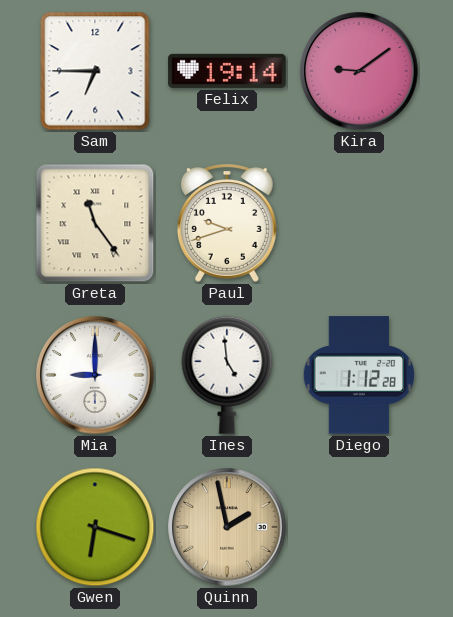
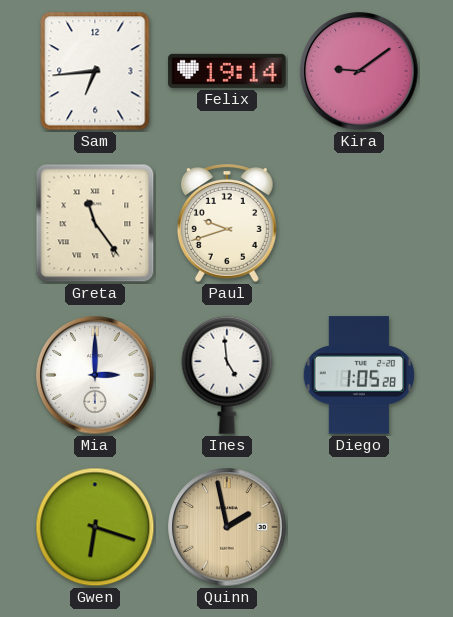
Sam: 6:45 -> 6:44 (95, 71)
Mia: 9:00 -> 3:00 (95, 375)
Diego: 1:12 -> 1:05 (359, 375)
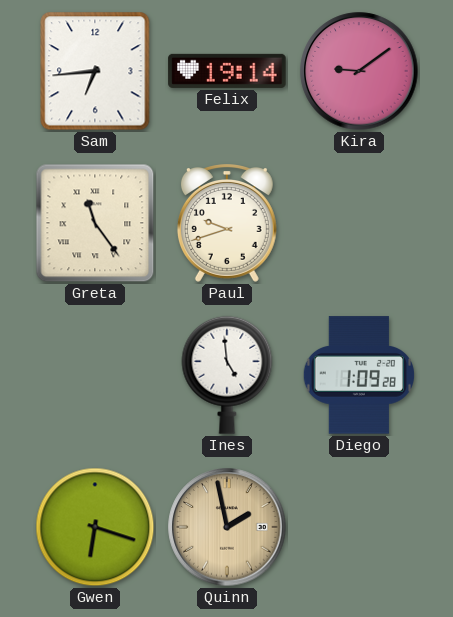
Mia: 3:00 -> none (95, 375)
Diego: 1:05 -> 1:09 (359, 375)
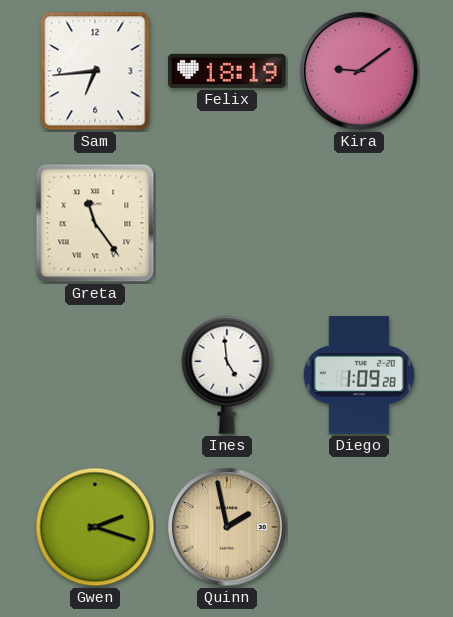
Felix: 19:14 -> 18:19 (227, 71)
Paul: 9:42 -> none (227, 223)
Gwen: 6:18 -> 2:18 (95, 527)
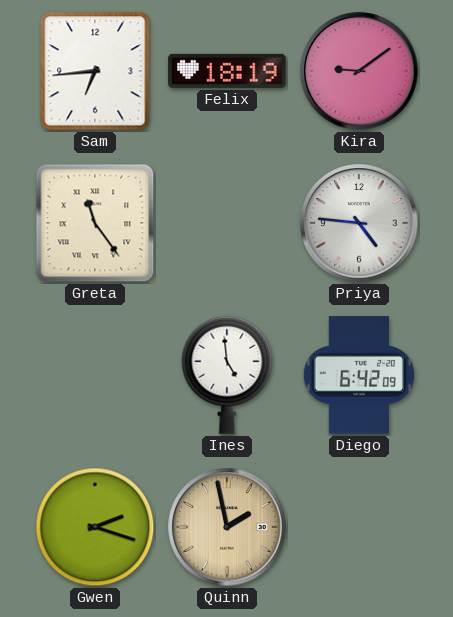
Priya: none -> 4:46 (359, 223)
Diego: 1:09 -> 6:42 (359, 375)
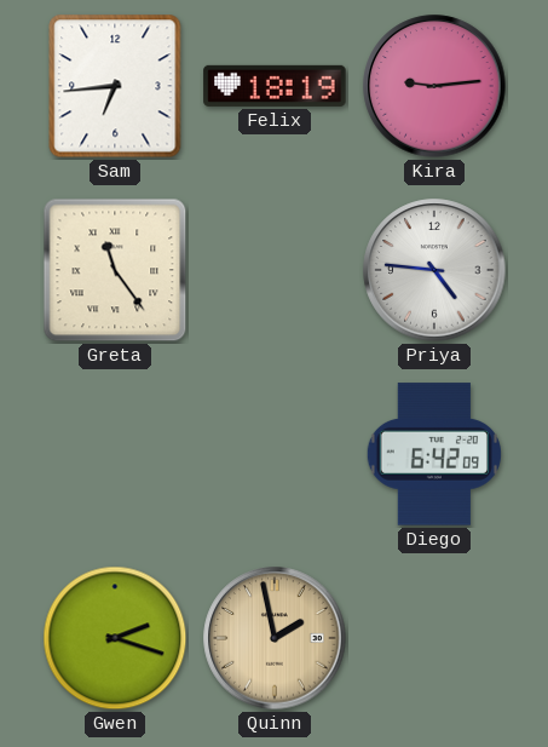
Kira: 9:09 -> 9:14 (434, 86)
Ines: 4:59 -> none (227, 375)
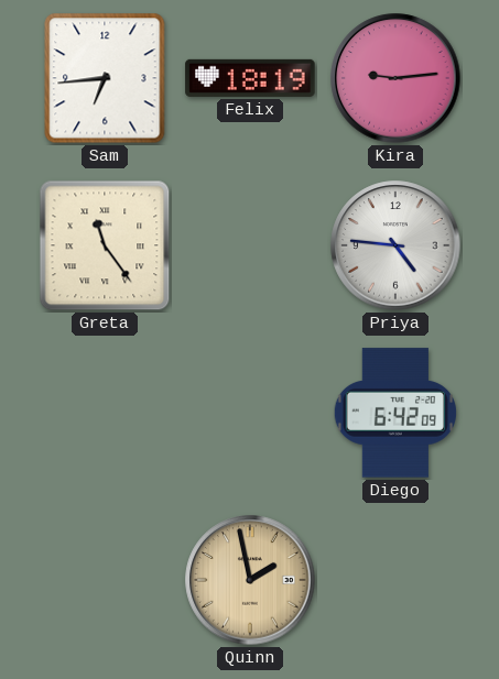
Gwen: 2:18 -> none (115, 638)
